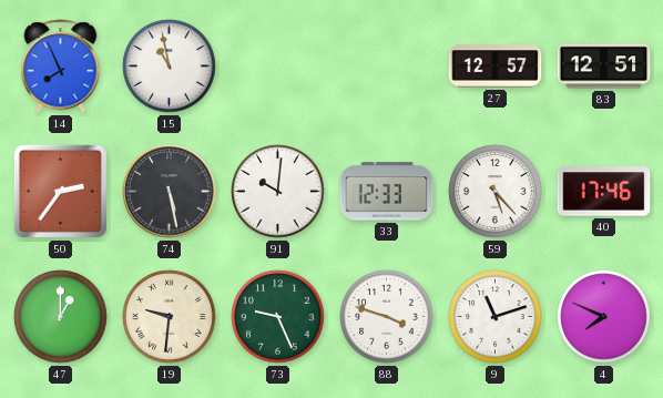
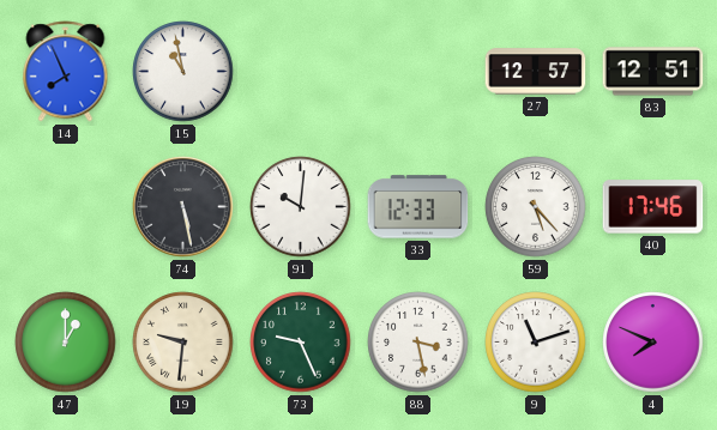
50: 2:36 -> none (60, 191)
88: 3:48 -> 3:28 (418, 343)
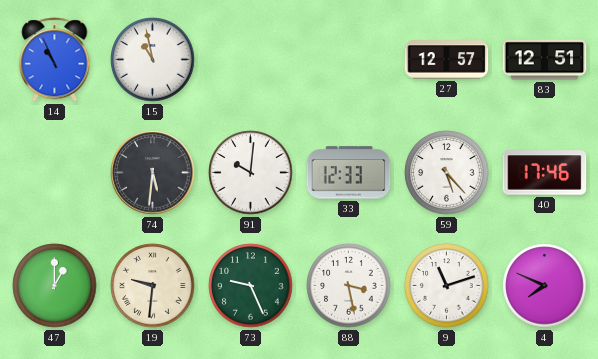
14: 7:56 -> 10:56 (55, 60)
74: 5:28 -> 5:31 (153, 173)
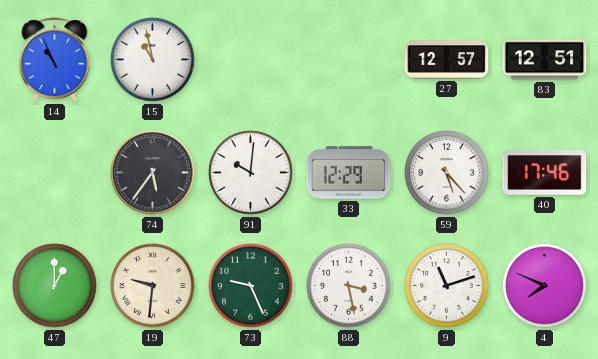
74: 5:31 -> 5:36 (153, 173)
33: 12:33 -> 12:29 (349, 173)
